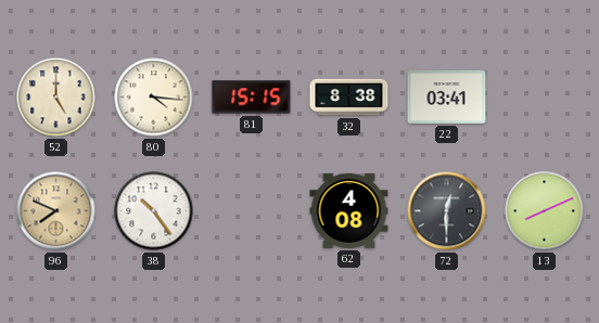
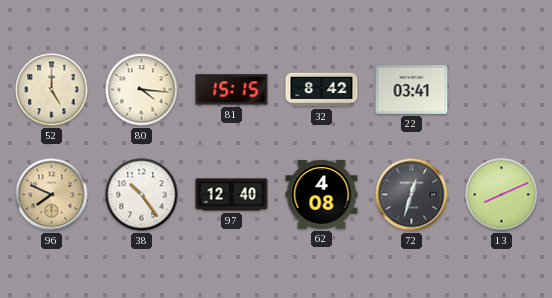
32: 8:38 -> 8:42 (322, 90)
97: none -> 12:40 (232, 195)
72: 12:30 -> 12:33 (412, 195)
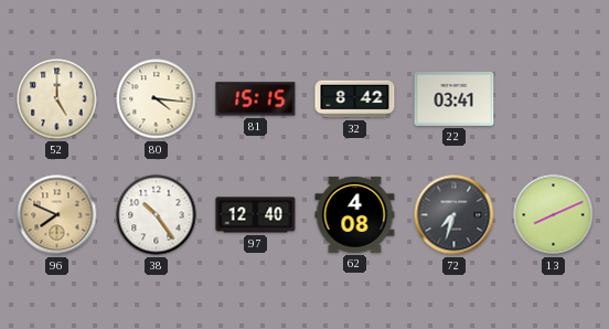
72: 12:33 -> 7:33 (455, 215)
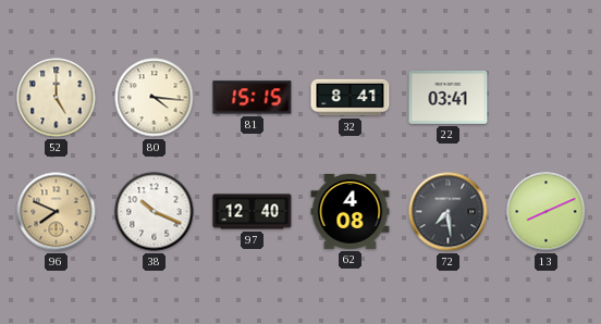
32: 8:42 -> 8:41 (351, 98)
38: 10:24 -> 10:19 (155, 212)
72: 7:33 -> 7:29 (449, 212)
